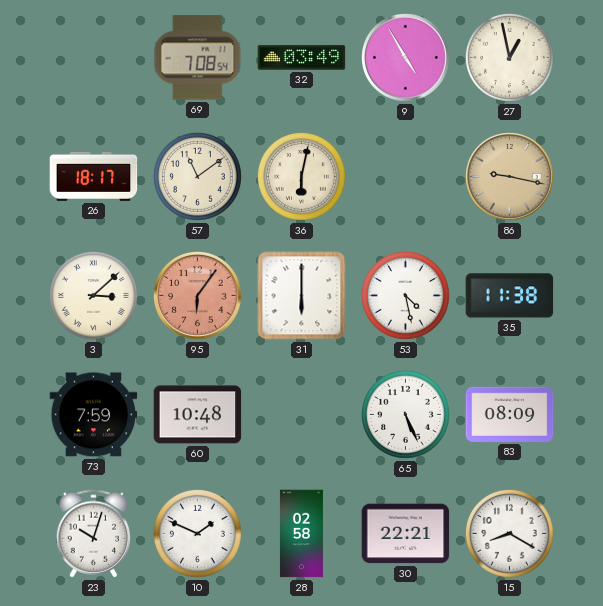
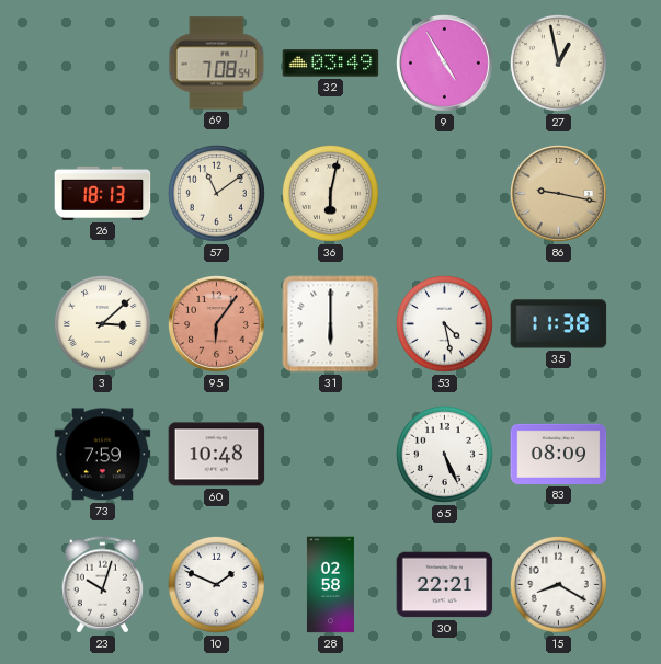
26: 18:17 -> 18:13 (103, 193)
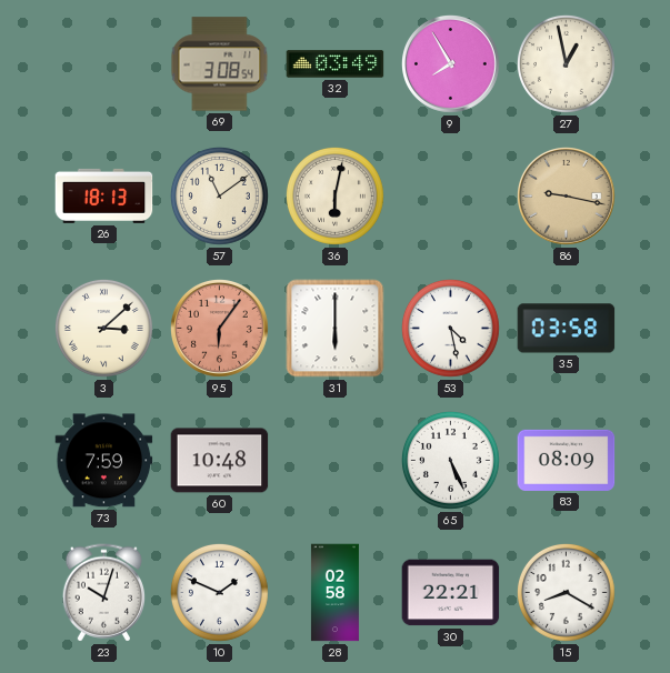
69: 7:08 -> 3:08 (220, 64)
9: 4:55 -> 7:55 (451, 64)
35: 11:38 -> 03:58 (567, 329)
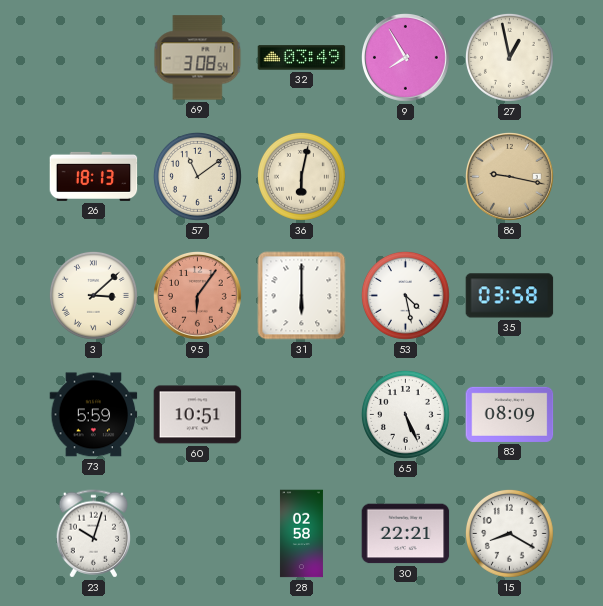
73: 7:59 -> 5:59 (94, 415)
60: 10:48 -> 10:51 (198, 415)
10: 1:49 -> none (219, 592)
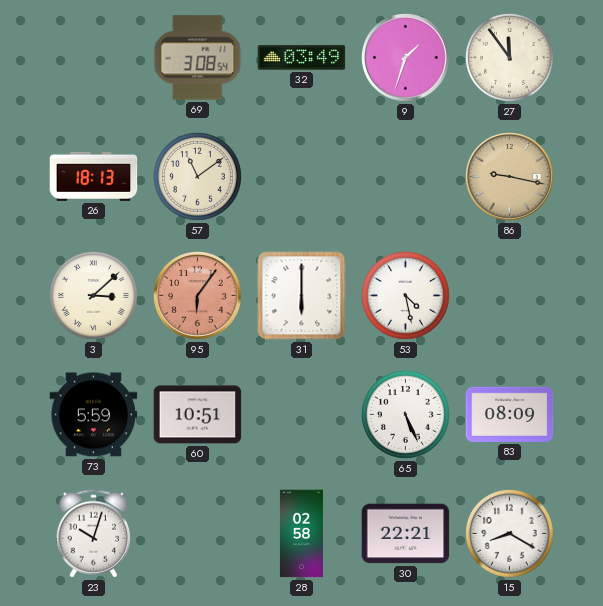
9: 7:55 -> 1:33 (406, 58)
27: 12:58 -> 11:54 (509, 57)
36: 6:02 -> none (301, 176)
35: 03:58 -> none (510, 296)
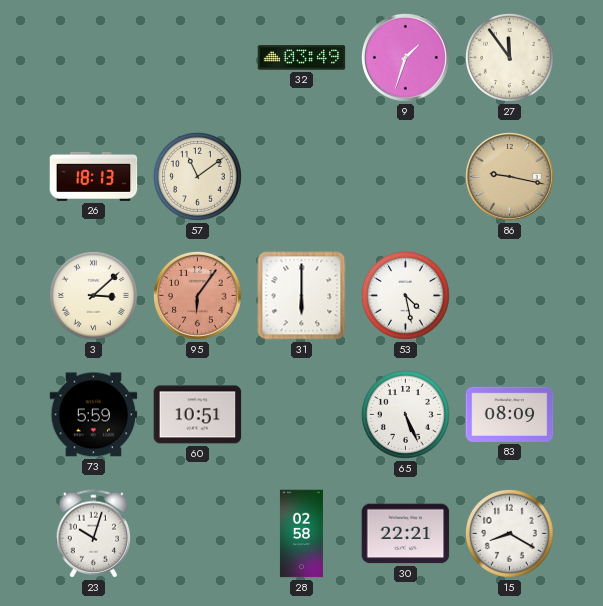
69: 3:08 -> none (198, 58)
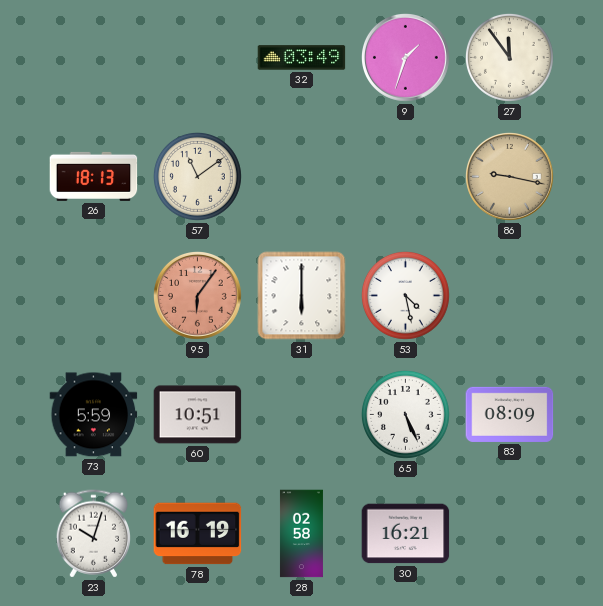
3: 3:08 -> none (93, 295)
78: none -> 16:19 (198, 534)
30: 22:21 -> 16:21 (406, 534)
15: 8:20 -> none (509, 533)
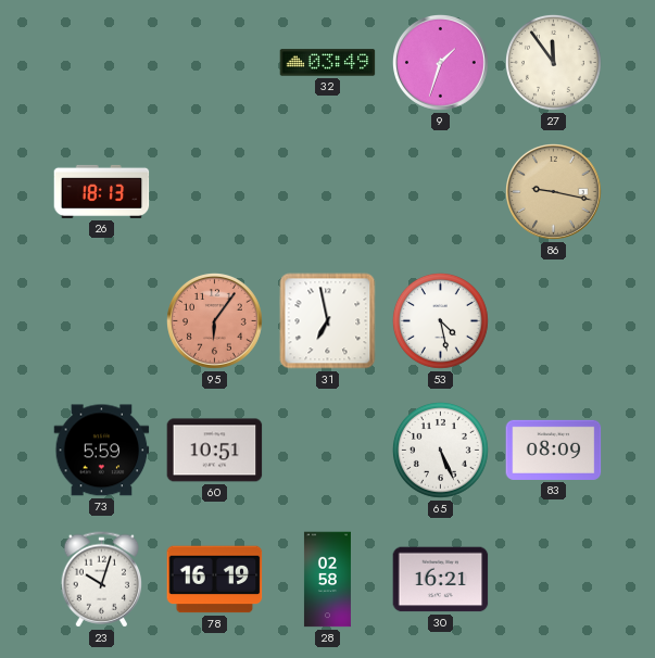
57: 11:09 -> none (197, 176)
31: 6:00 -> 6:58 (328, 321)
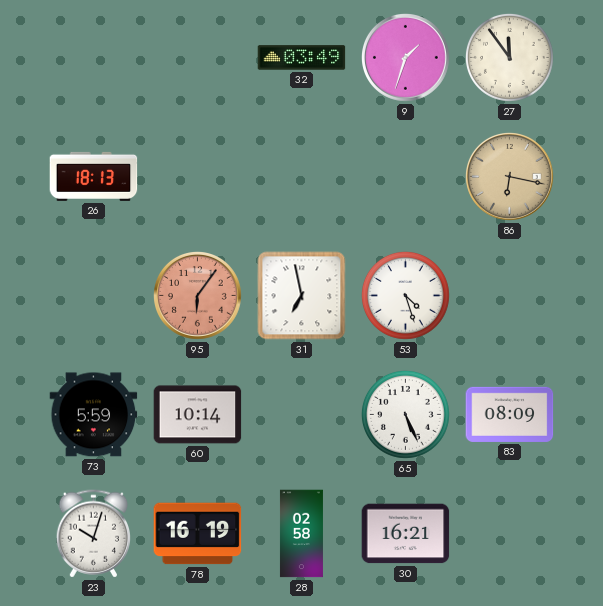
86: 9:17 -> 6:17 (510, 177)
53: 4:28 -> 4:27 (405, 295)
60: 10:51 -> 10:14 (198, 415)
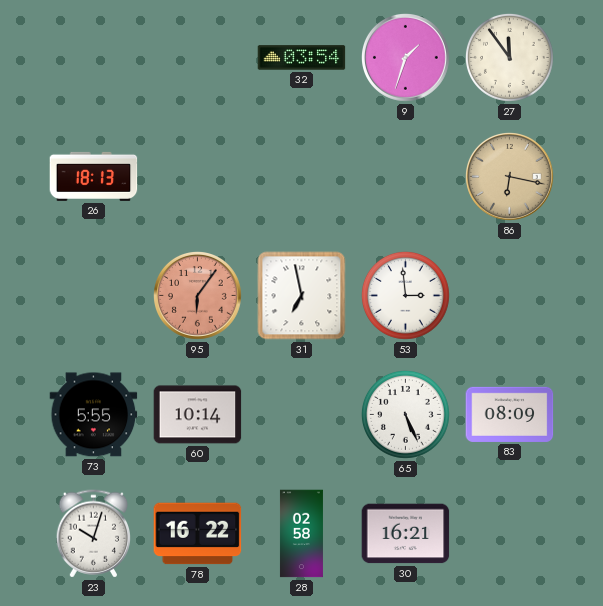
32: 03:49 -> 03:54 (302, 58)
53: 4:27 -> 2:59 (405, 295)
73: 5:59 -> 5:55 (94, 415)
78: 16:19 -> 16:22 (198, 534)
